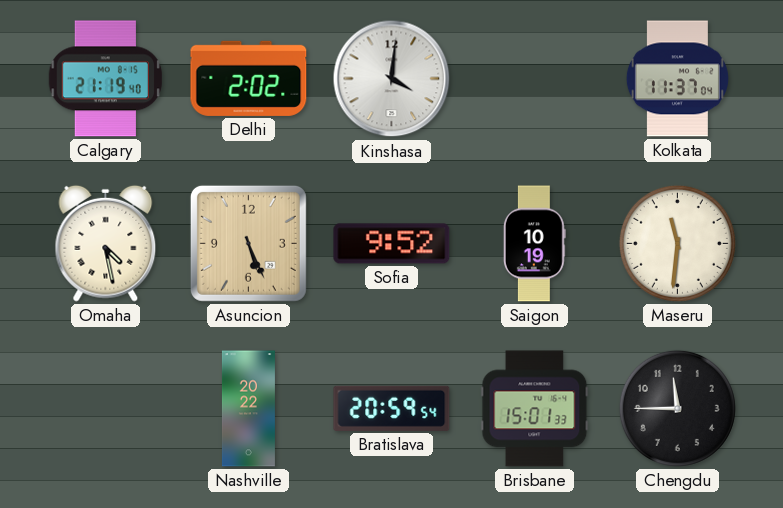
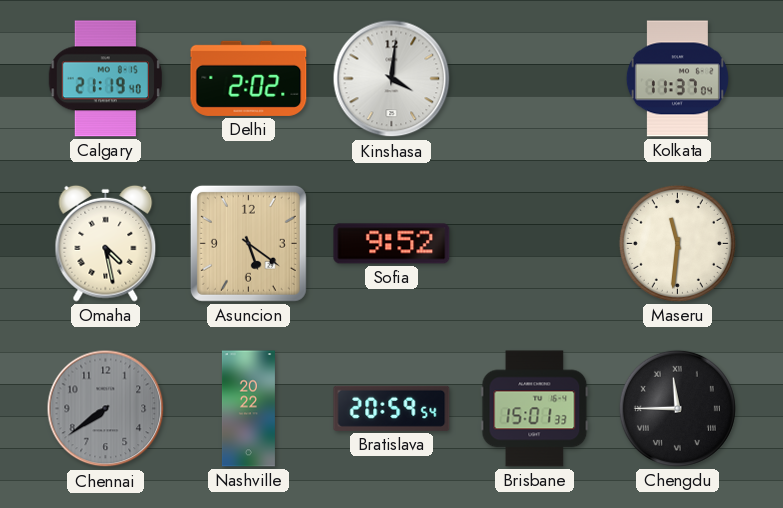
Asuncion: 5:26 -> 5:21 (248, 243)
Saigon: 10:19 -> none (534, 244)
Chennai: none -> 7:39 (106, 409)
Chengdu numerals: Arabic -> Roman (677, 408)
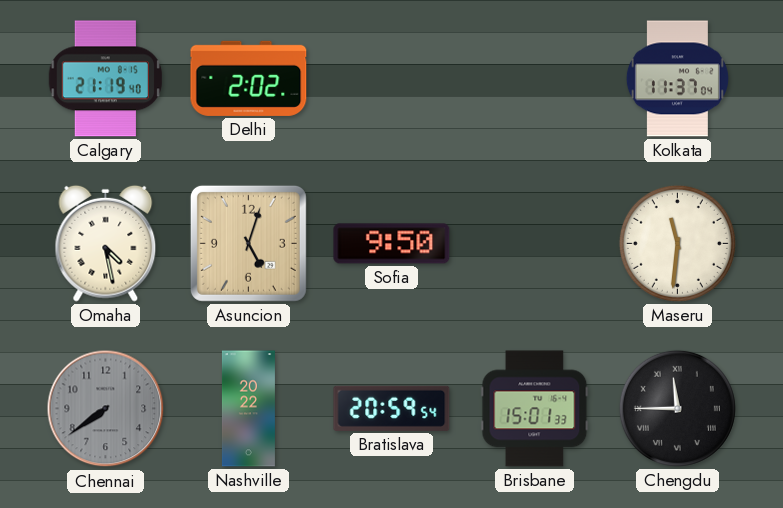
Kinshasa: 4:01 -> none (392, 79)
Asuncion: 5:21 -> 5:03 (248, 243)
Sofia: 9:52 -> 9:50 (392, 244)
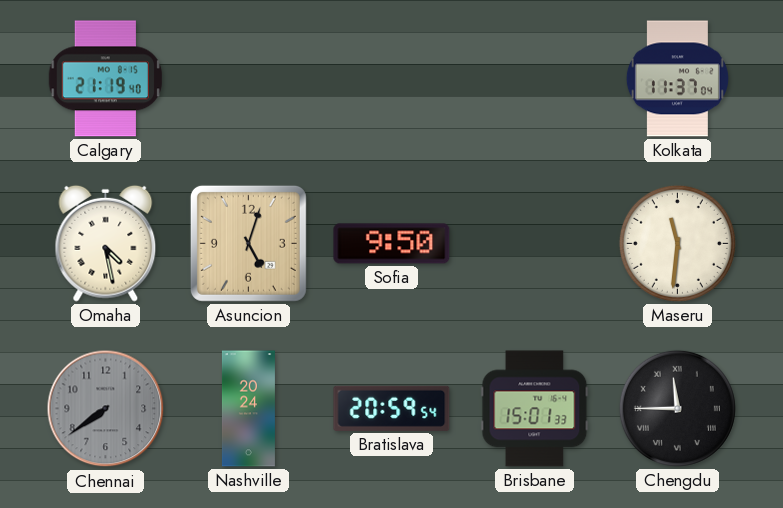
Delhi: 2:02 -> none (249, 78)
Nashville: 20:22 -> 20:24 (248, 409)
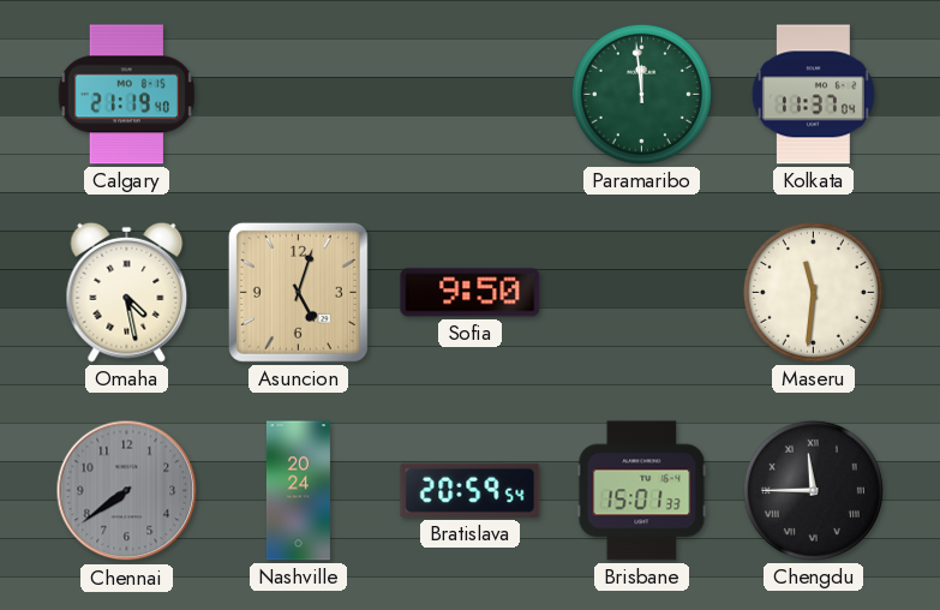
Paramaribo: none -> 11:59 (641, 94)
